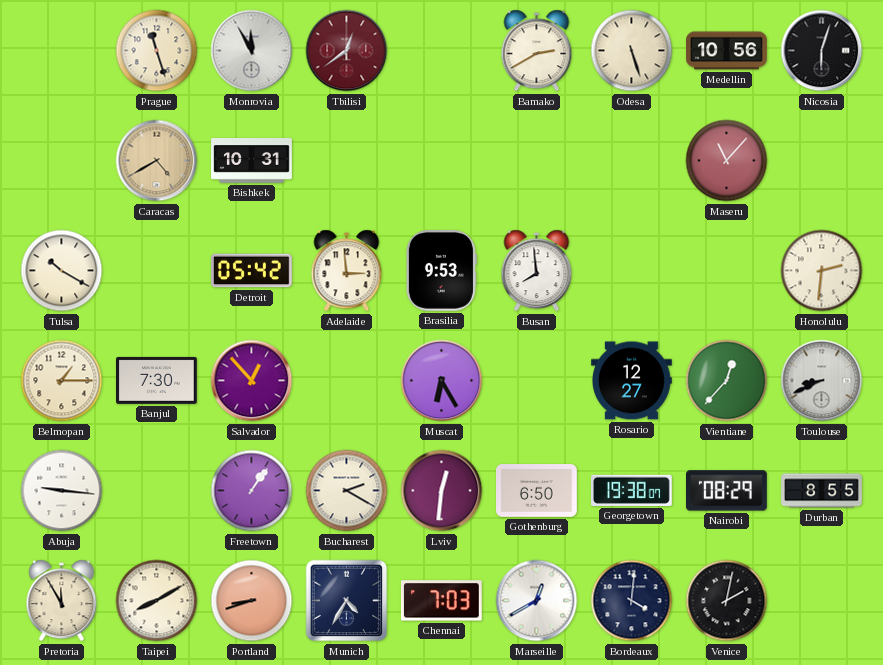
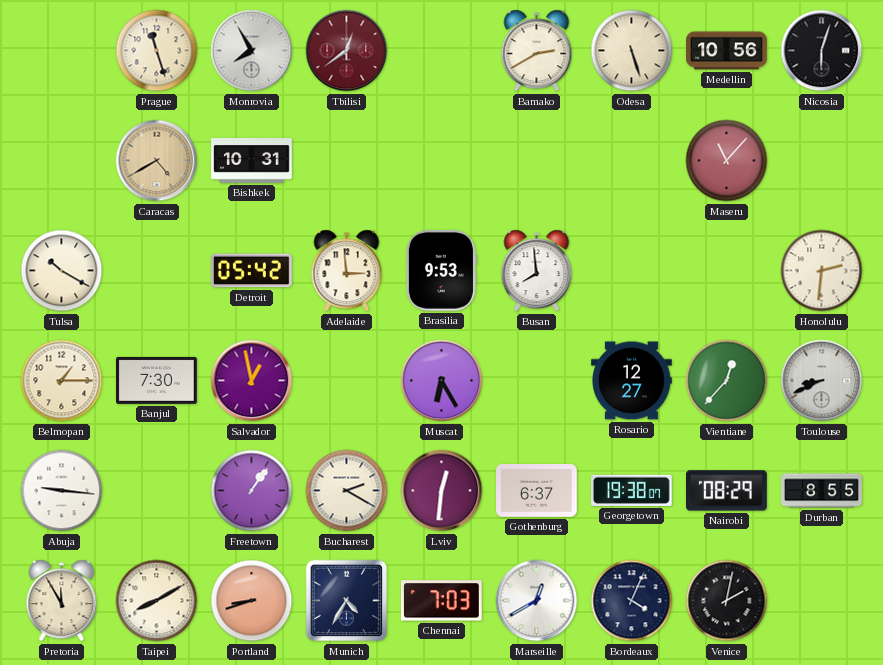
Monrovia: 11:55 -> 7:55 (252, 51)
Salvador: 12:53 -> 12:58 (252, 381)
Gothenburg: 6:50 -> 6:37 (537, 491)
Bordeaux: 4:01 -> 4:04 (632, 601)
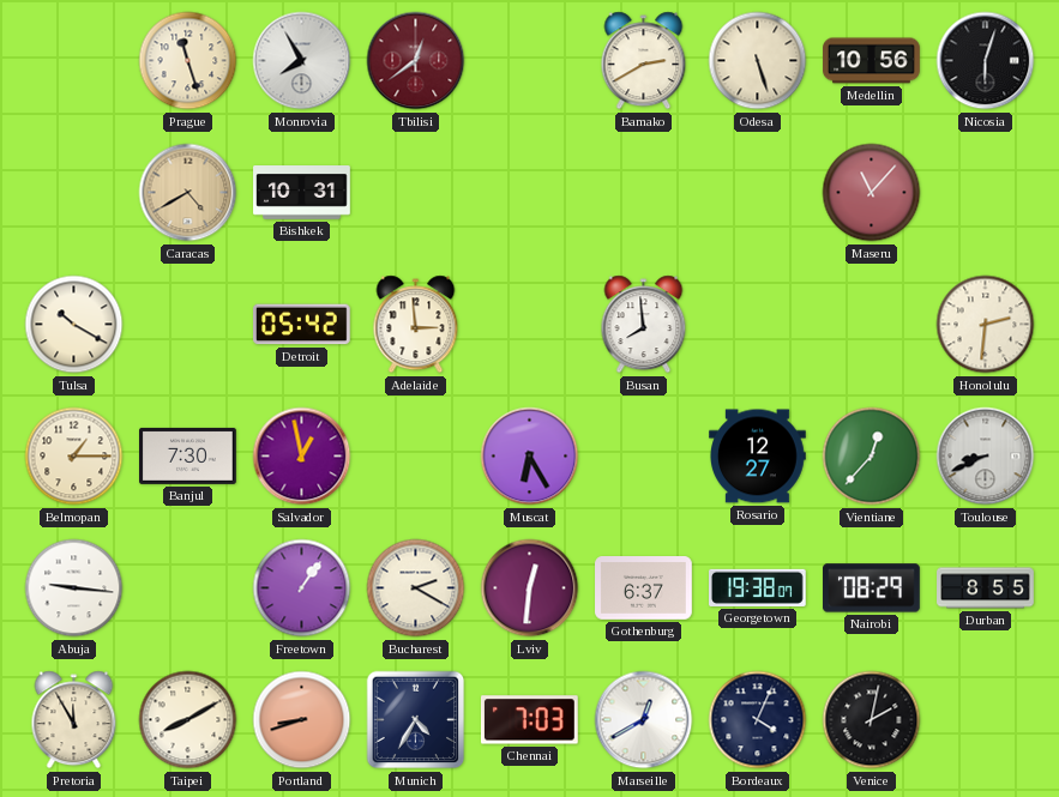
Brasilia: 9:53 -> none (441, 271)
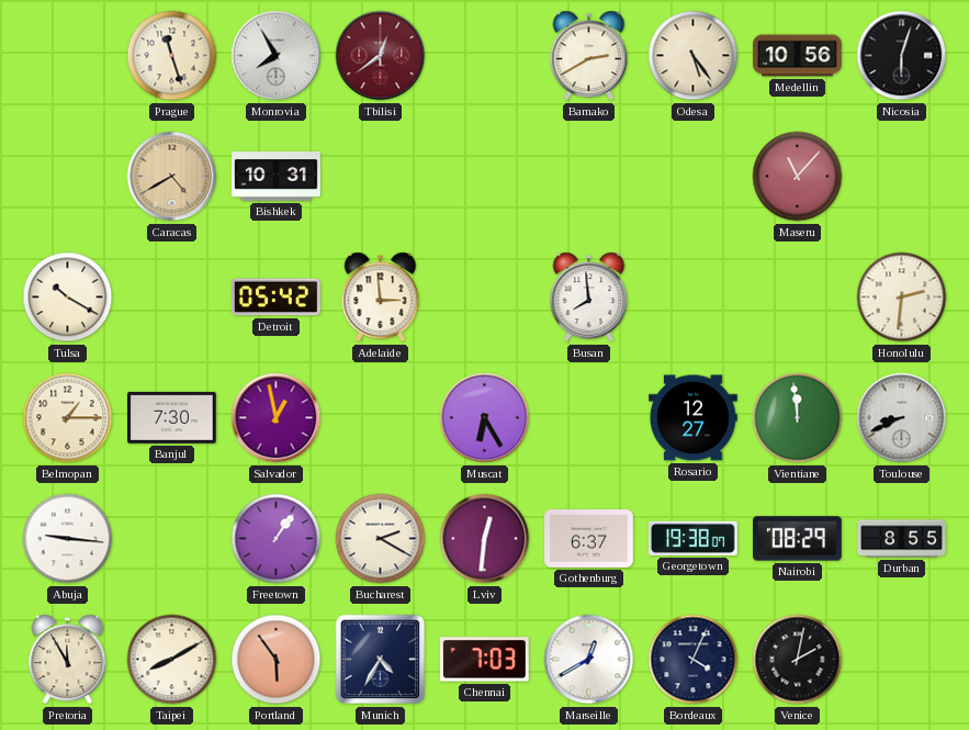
Odesa: 5:27 -> 5:24 (694, 56)
Vientiane: 12:37 -> 11:59 (798, 418)
Portland: 8:42 -> 5:54 (277, 660)
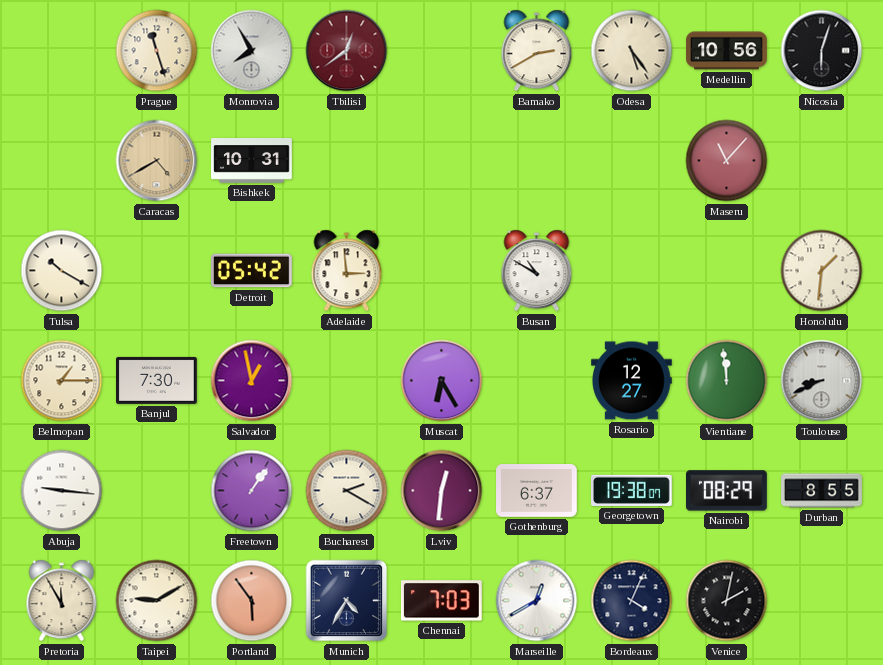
Busan: 7:59 -> 10:50 (537, 271)
Honolulu: 2:31 -> 1:31 (822, 271)
Taipei: 8:10 -> 9:10 (157, 601)
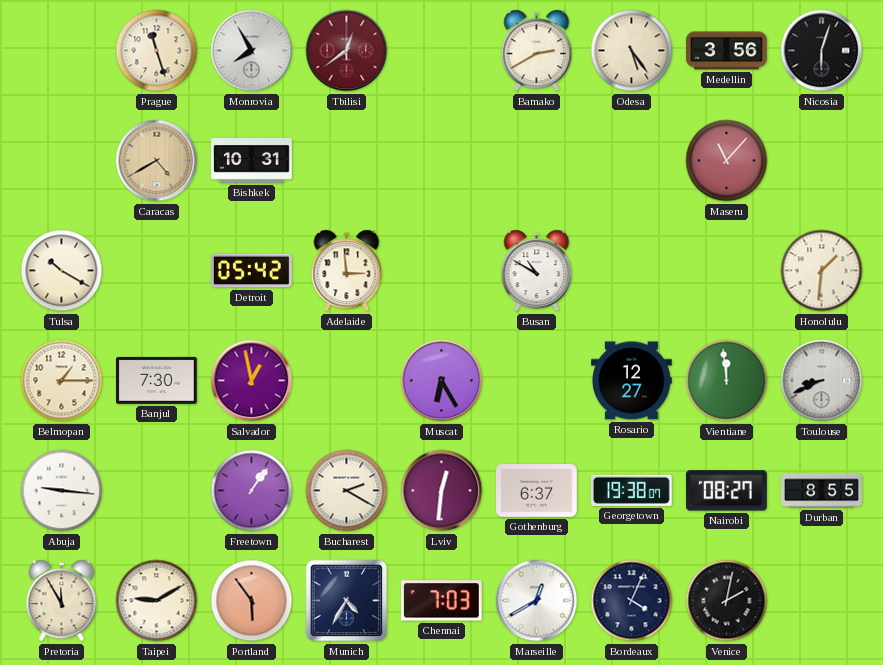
Medellin: 10:56 -> 3:56 (727, 51)
Nairobi: 08:29 -> 08:27 (727, 491)
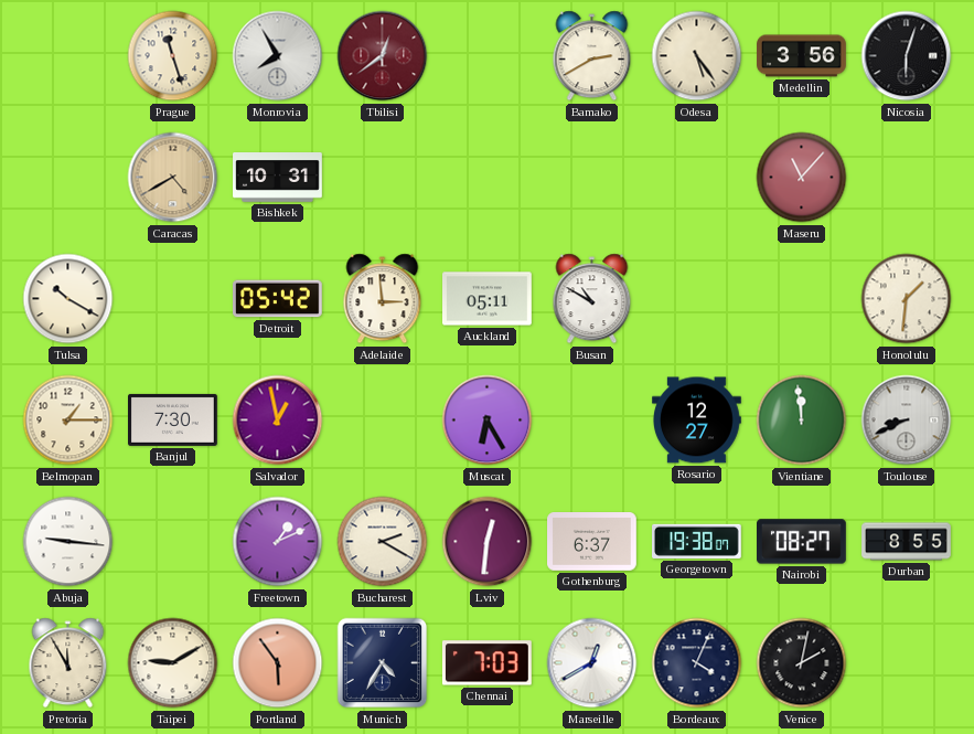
Auckland: none -> 05:11 (488, 299)
Freetown: 1:06 -> 1:11 (278, 542)
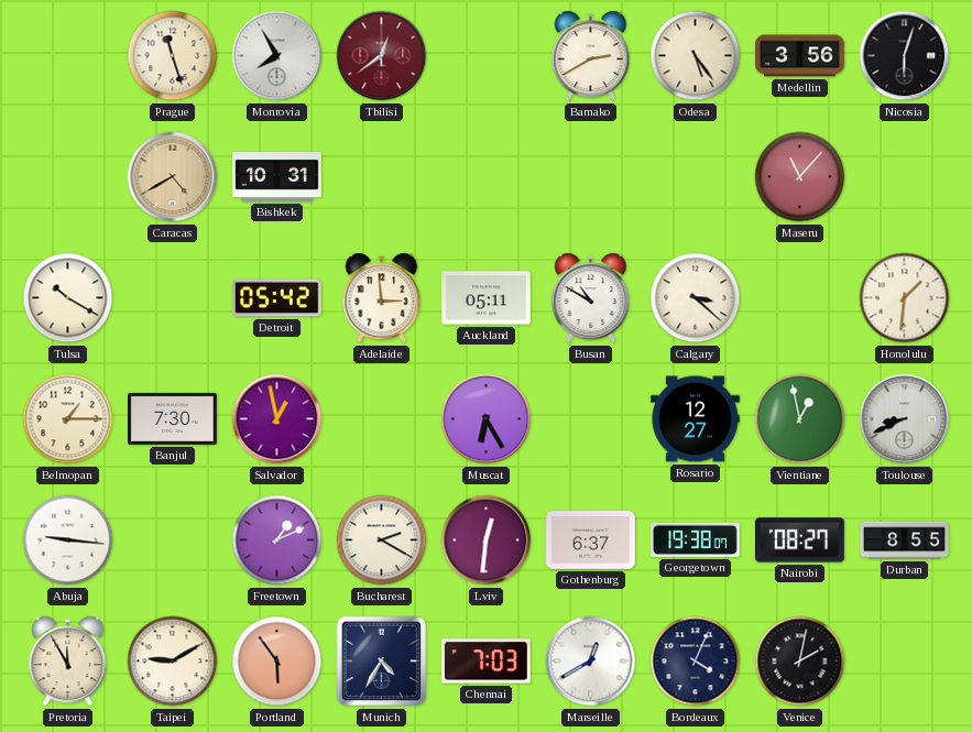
Calgary: none -> 3:22 (696, 298)
Vientiane: 11:59 -> 12:58 (800, 419)
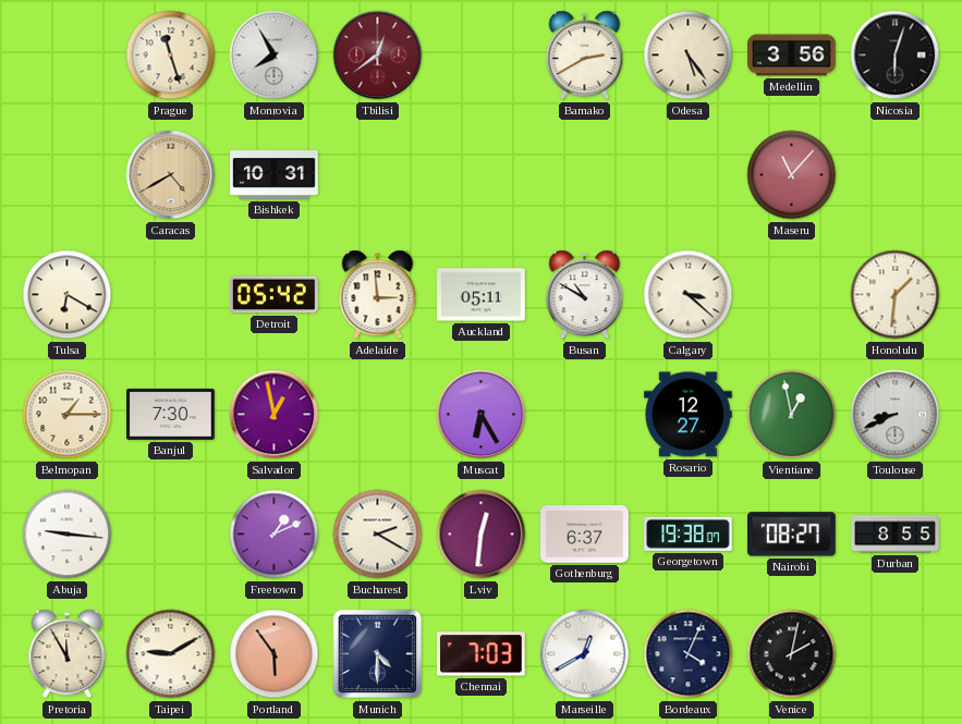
Tulsa: 10:20 -> 6:20 (68, 295)
Munich: 4:35 -> 4:30 (378, 654)
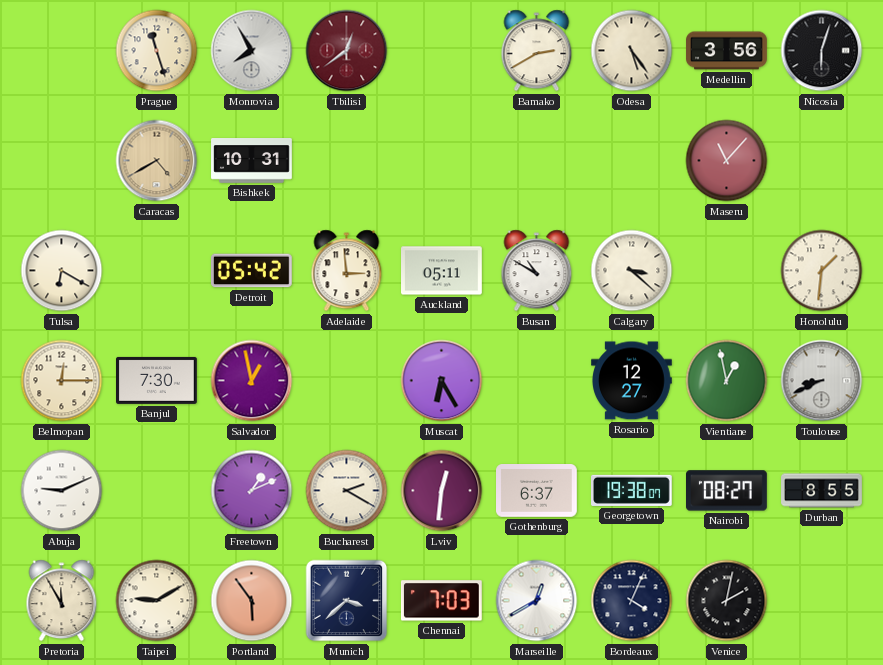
Belmopan: 1:15 -> 12:15 (62, 381)
Abuja: 9:16 -> 9:11 (62, 491)
Munich: 4:30 -> 3:38 (347, 601)
